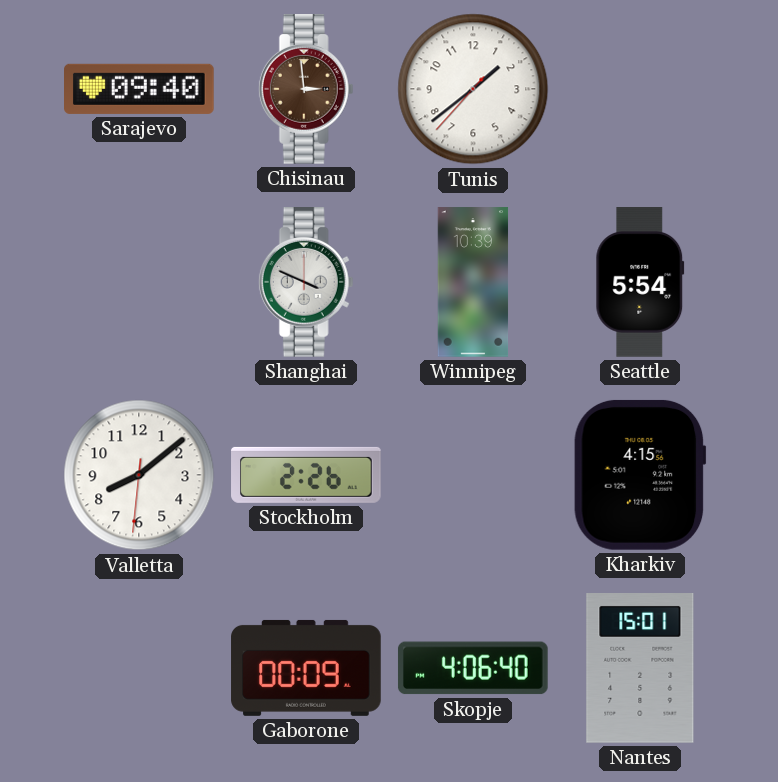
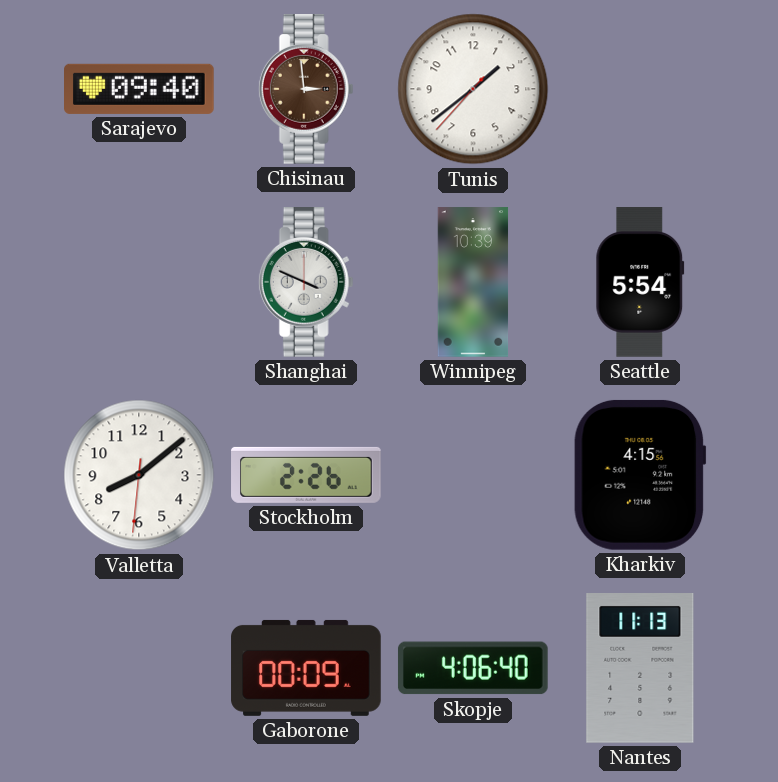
Nantes: 15:01 -> 11:13 (640, 669)
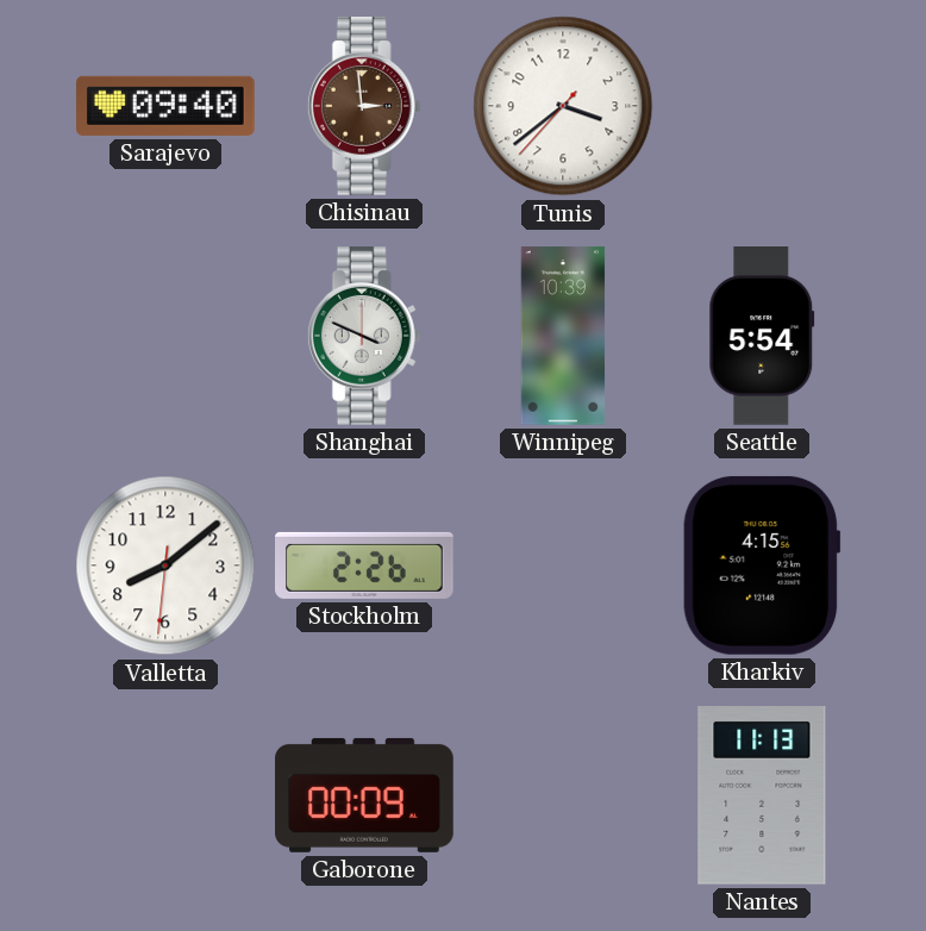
Tunis: 1:38 -> 3:38 (563, 106)
Skopje: 4:06 -> none (473, 668)
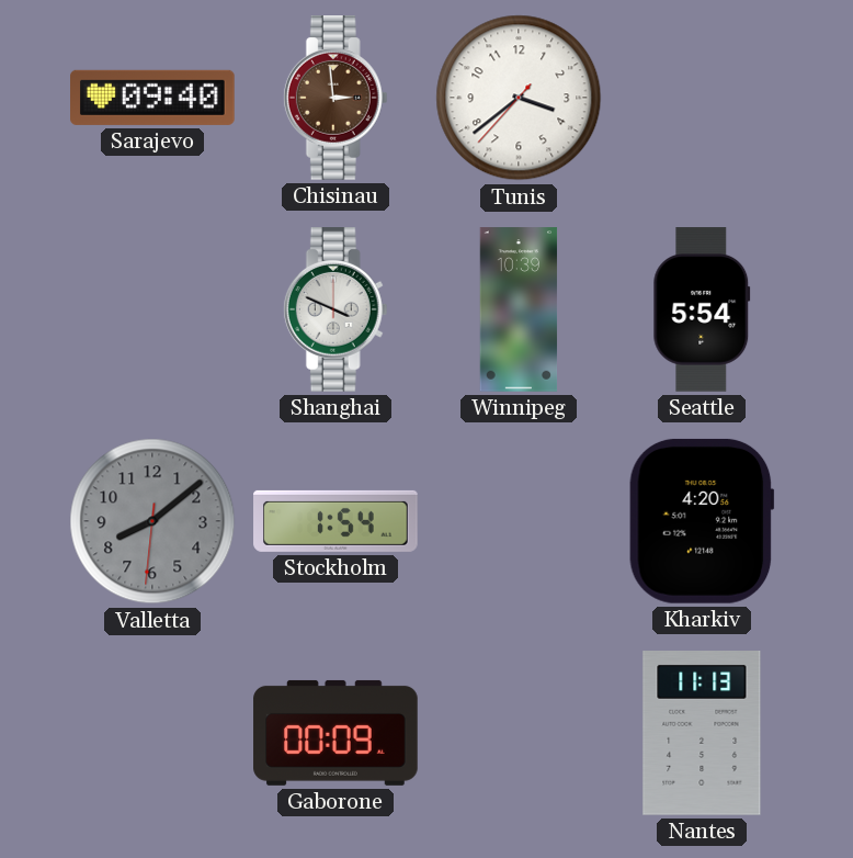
Valletta dial: white -> grey (152, 521)
Stockholm: 2:26 -> 1:54 (335, 521)
Kharkiv: 4:15 -> 4:20 (702, 521)
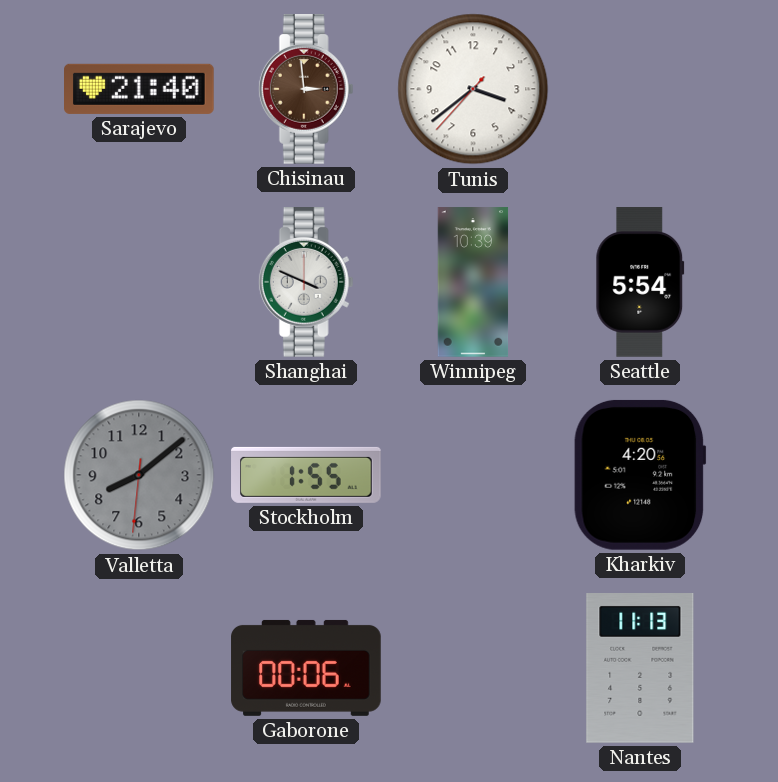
Sarajevo: 09:40 -> 21:40 (140, 89)
Stockholm: 1:54 -> 1:55 (306, 475)
Gaborone: 00:09 -> 00:06 (306, 668)
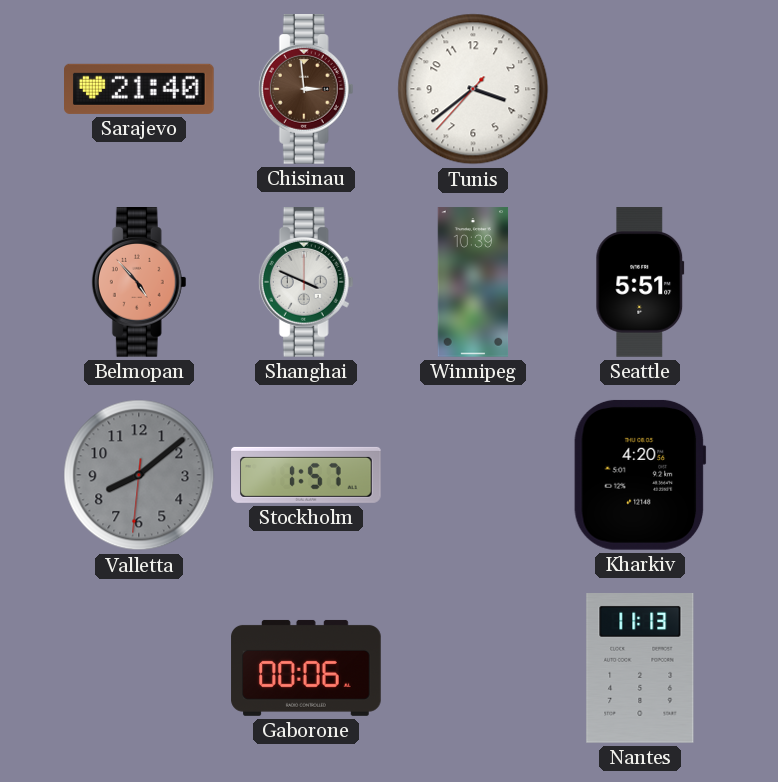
Belmopan: none -> 4:53 (139, 283)
Seattle: 5:54 -> 5:51 (640, 282)
Stockholm: 1:55 -> 1:57 (306, 475)
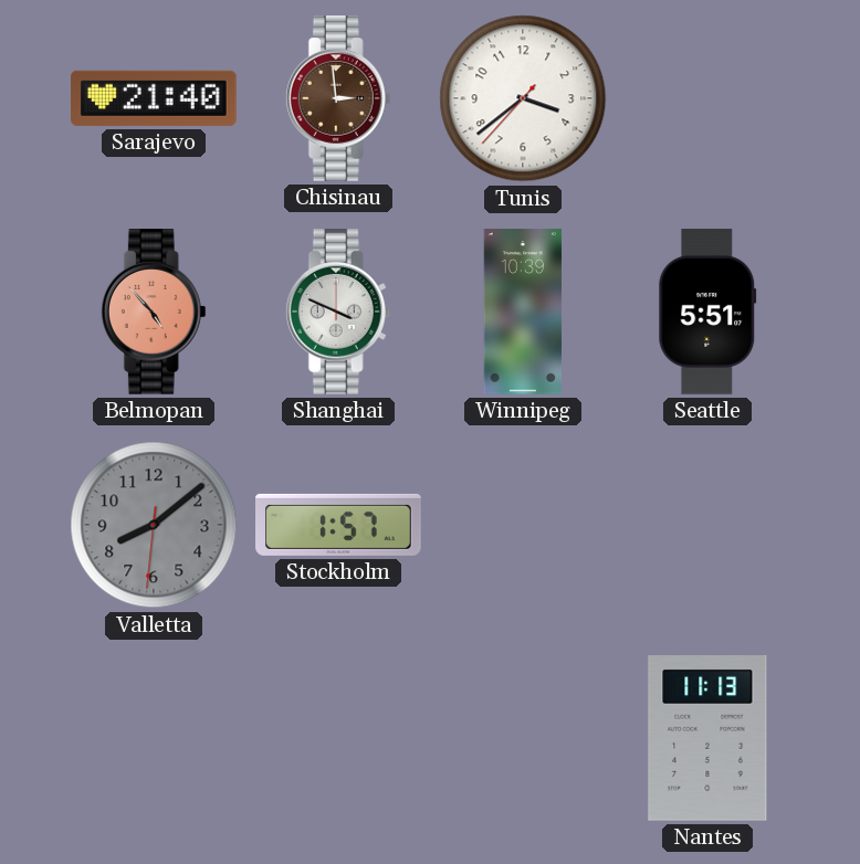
Kharkiv: 4:20 -> none (640, 475)
Gaborone: 00:06 -> none (306, 668)
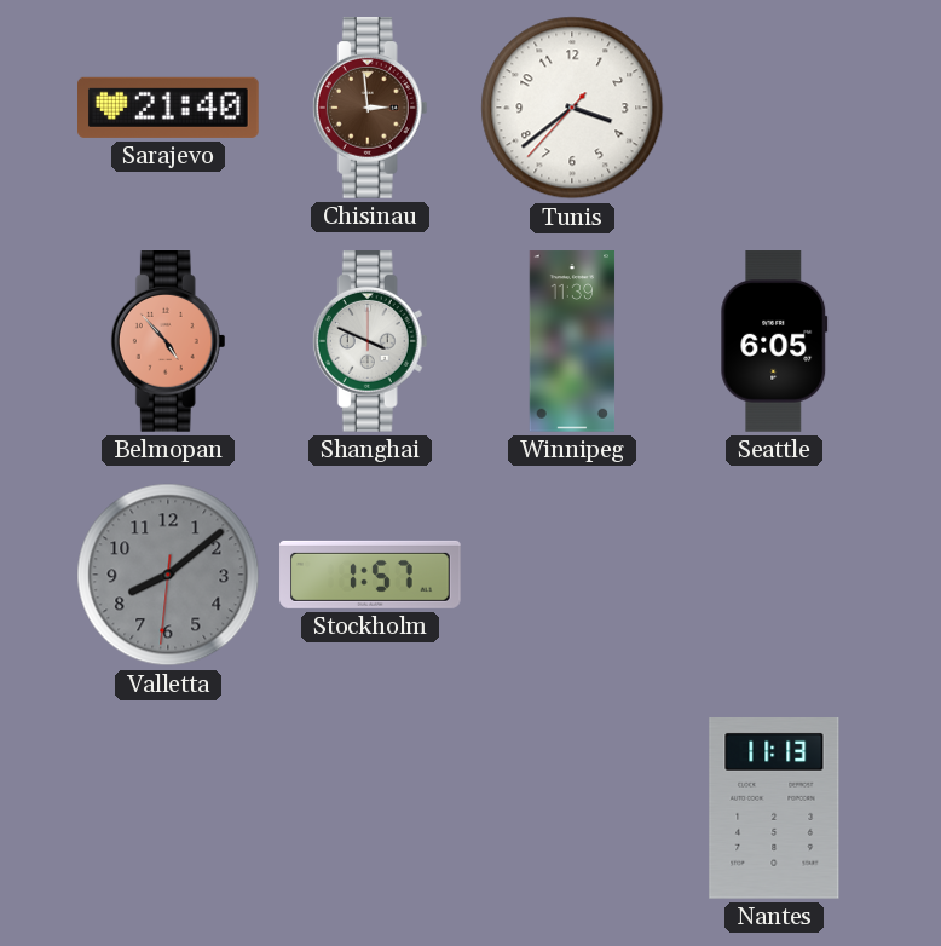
Winnipeg: 10:39 -> 11:39 (572, 341)
Seattle: 5:51 -> 6:05 (774, 341)
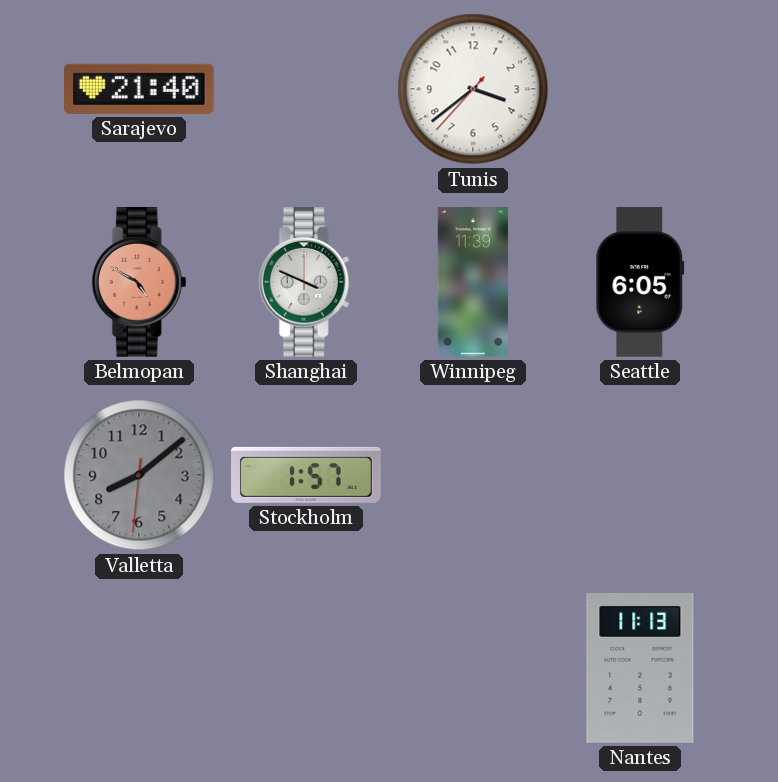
Chisinau: 2:59 -> none (370, 109)
Belmopan: 4:53 -> 4:50 (139, 283)
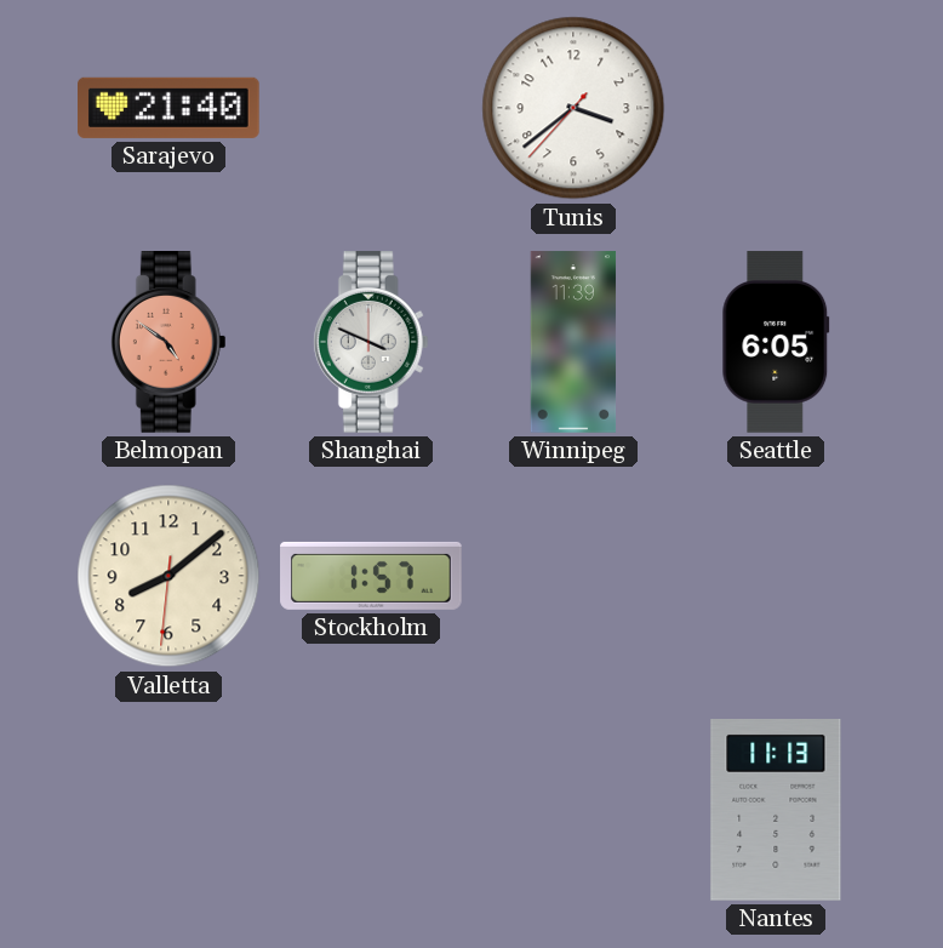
Belmopan: 4:50 -> 4:51 (168, 343)
Valletta dial: grey -> cream (168, 576)
